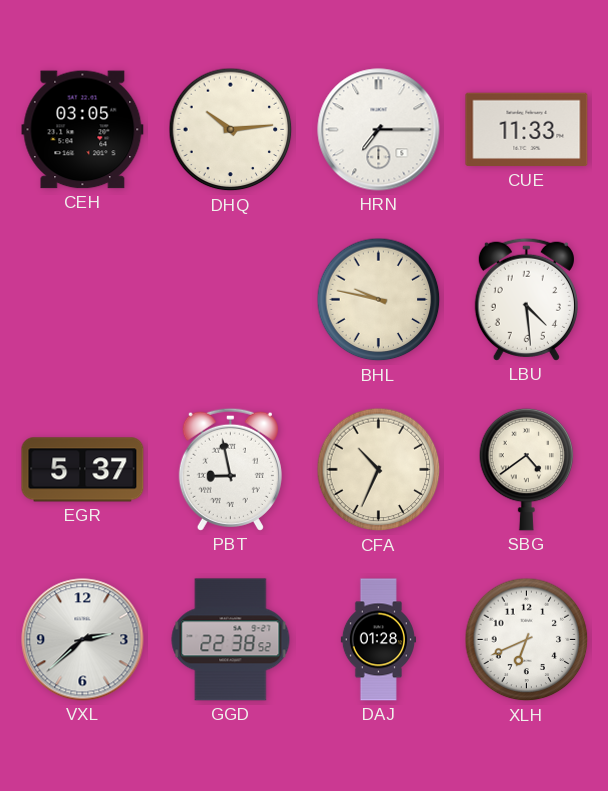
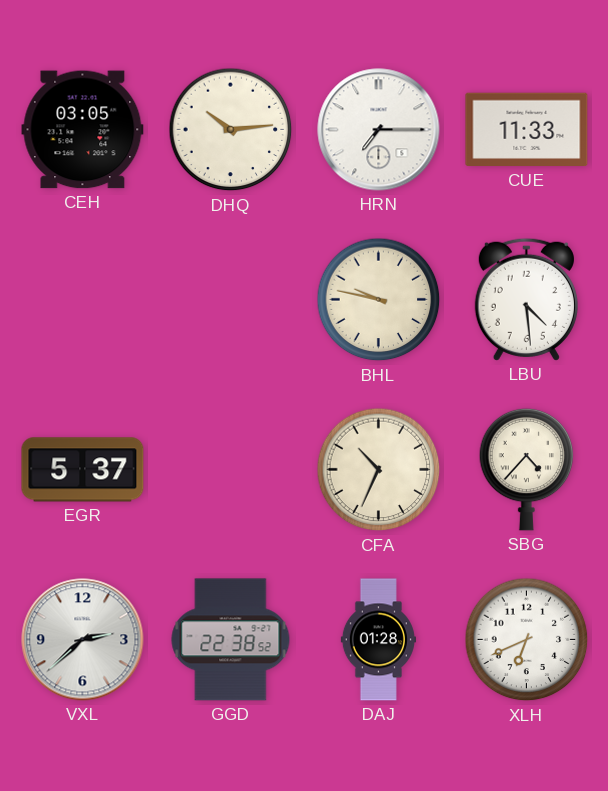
PBT: 8:58 -> none (230, 469)
SBG: 4:39 -> 4:37 (527, 469)
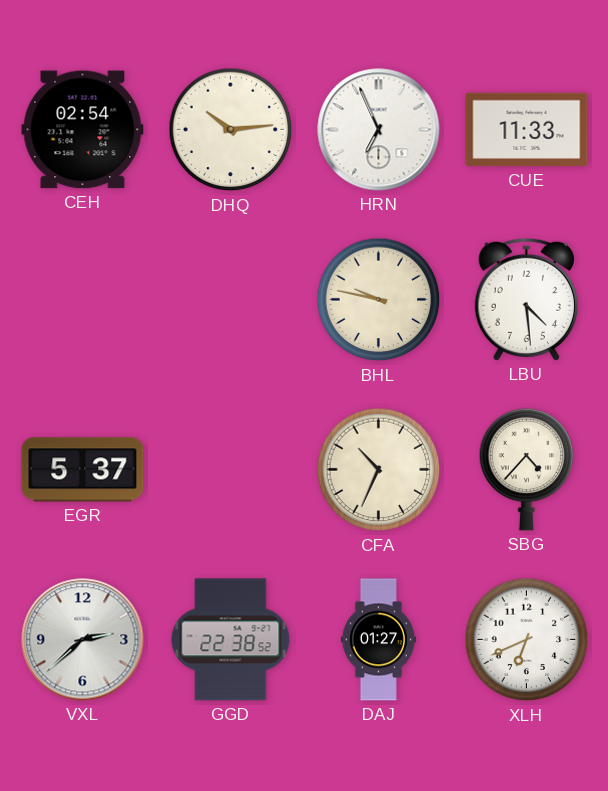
CEH: 03:05 -> 02:54 (83, 130)
HRN: 7:15 -> 6:56 (379, 130)
DAJ: 01:28 -> 01:27 (378, 640)
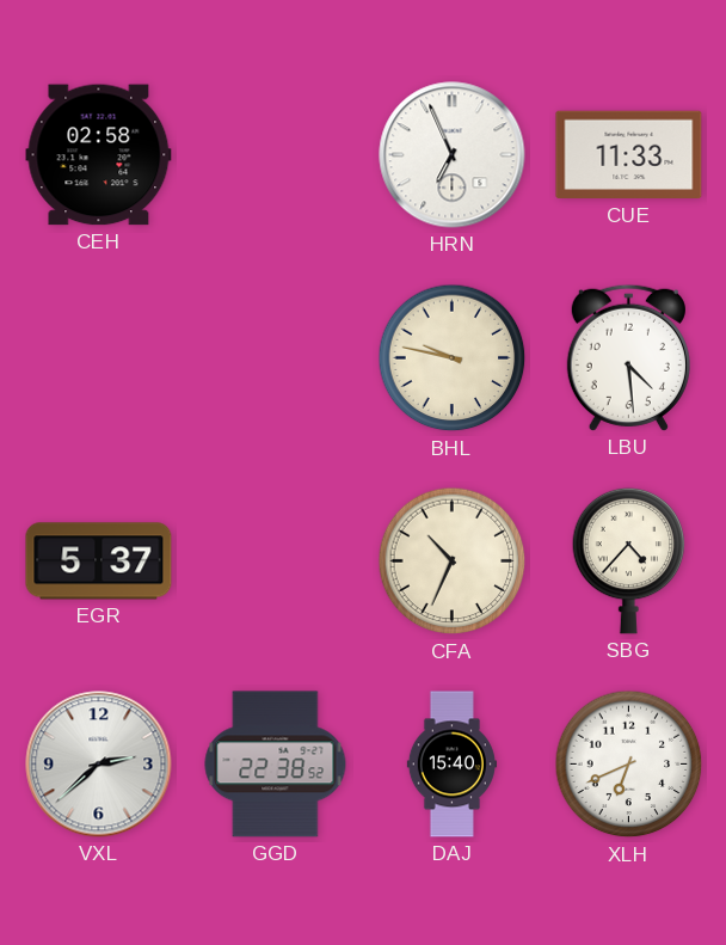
CEH: 02:54 -> 02:58 (99, 155)
DHQ: 10:14 -> none (231, 130)
DAJ: 01:27 -> 15:40 (451, 765)
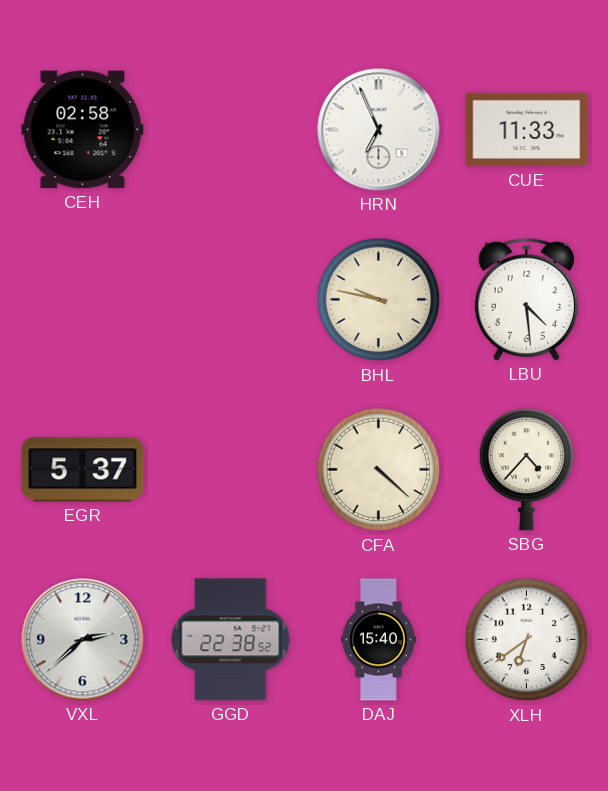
CFA: 10:34 -> 4:22 (379, 470)
XLH: 6:41 -> 6:39 (527, 640)
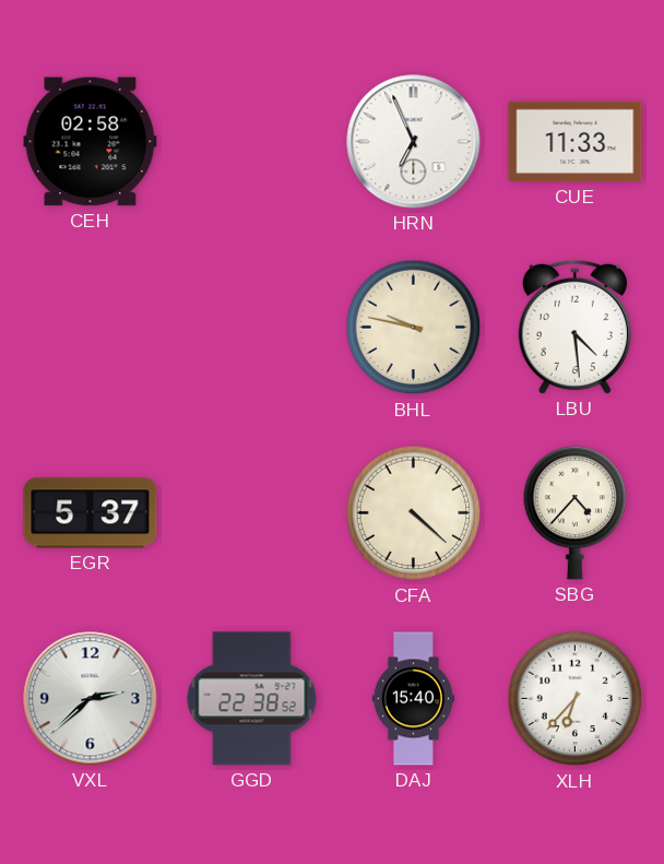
XLH: 6:39 -> 6:37 (576, 699)
